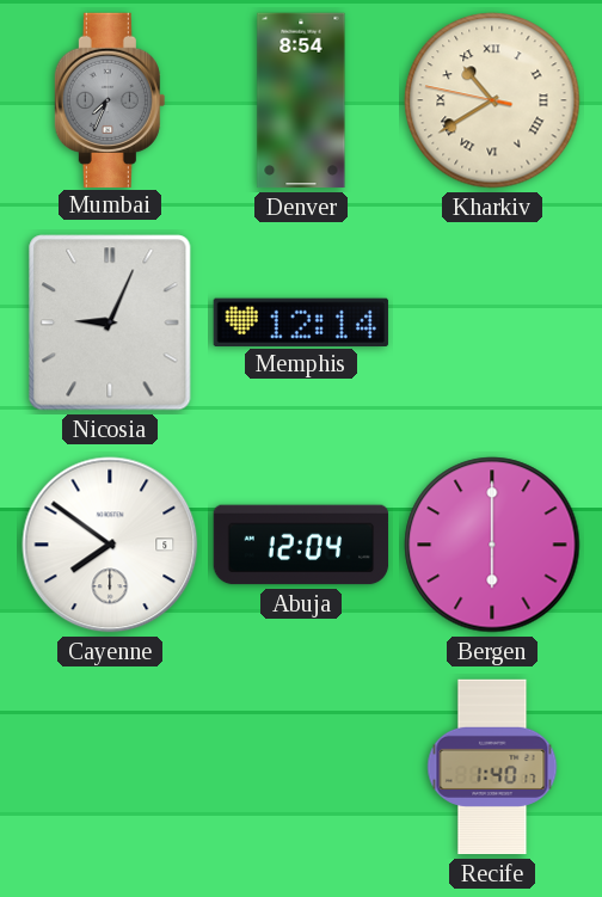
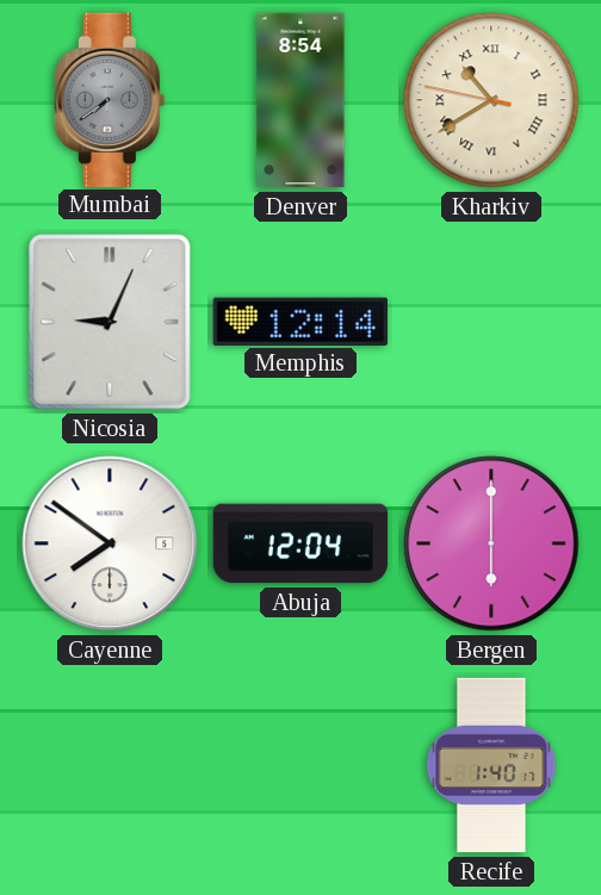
Mumbai: 7:34 -> 7:39 (110, 99)
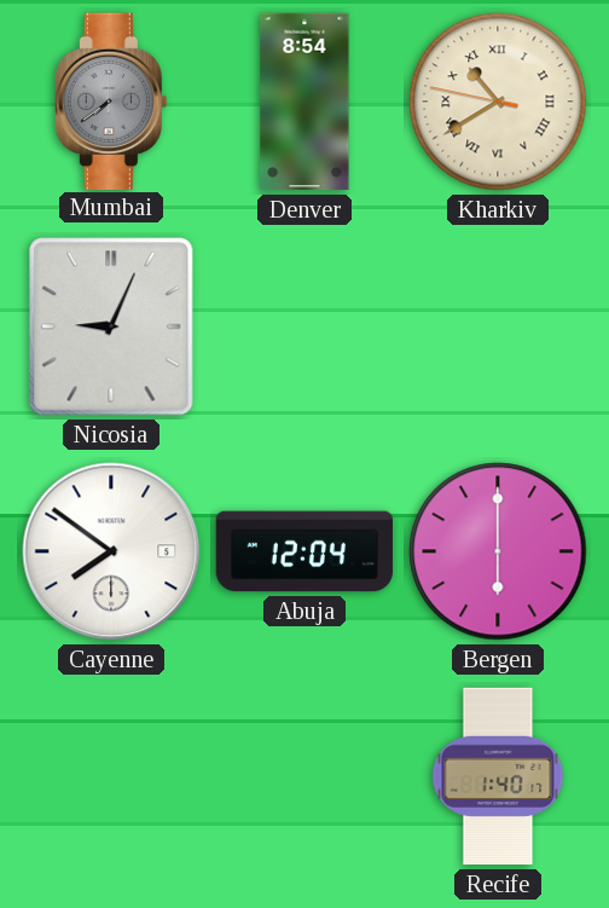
Memphis: 12:14 -> none (300, 321)
